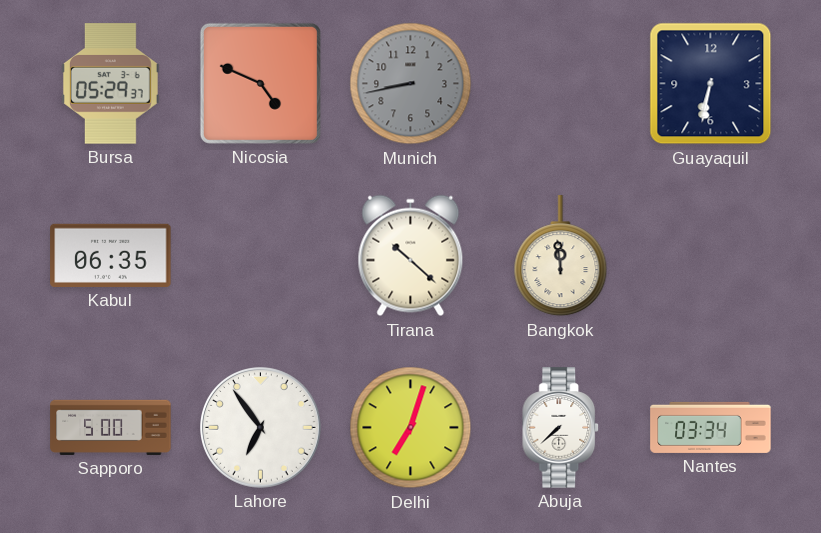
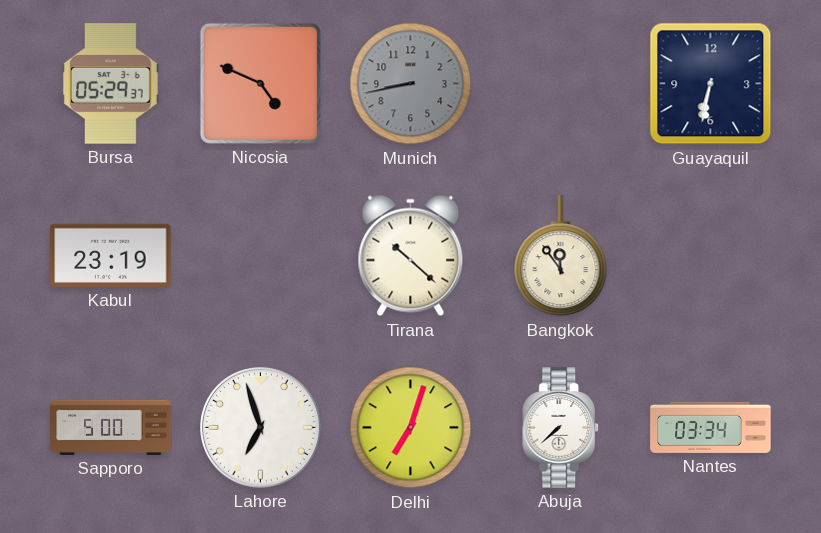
Kabul: 06:35 -> 23:19 (111, 255)
Bangkok: 11:59 -> 11:54 (561, 256)
Lahore: 6:54 -> 6:57 (261, 428)
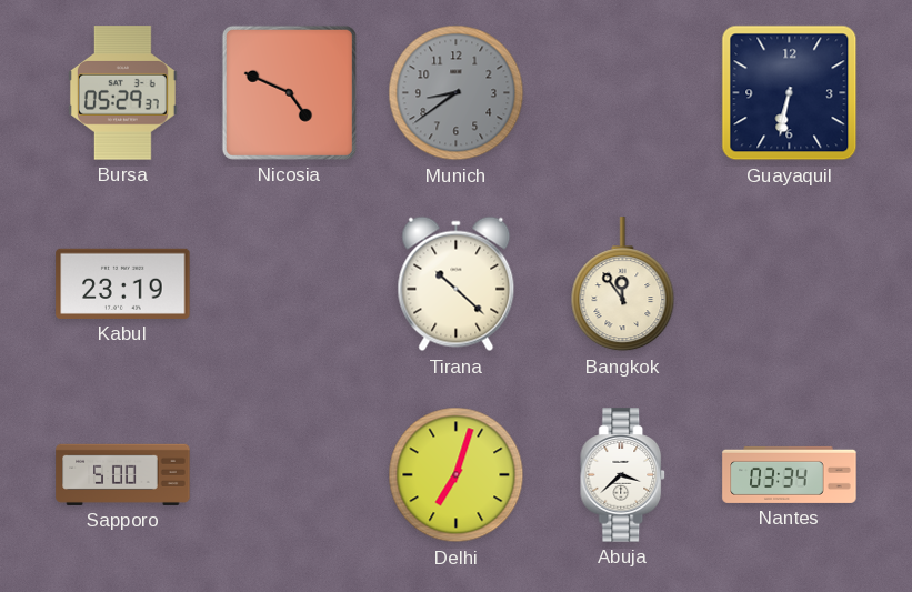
Munich: 8:43 -> 8:39 (457, 93)
Lahore: 6:57 -> none (261, 428)
Abuja: 7:38 -> 3:38 (623, 475)
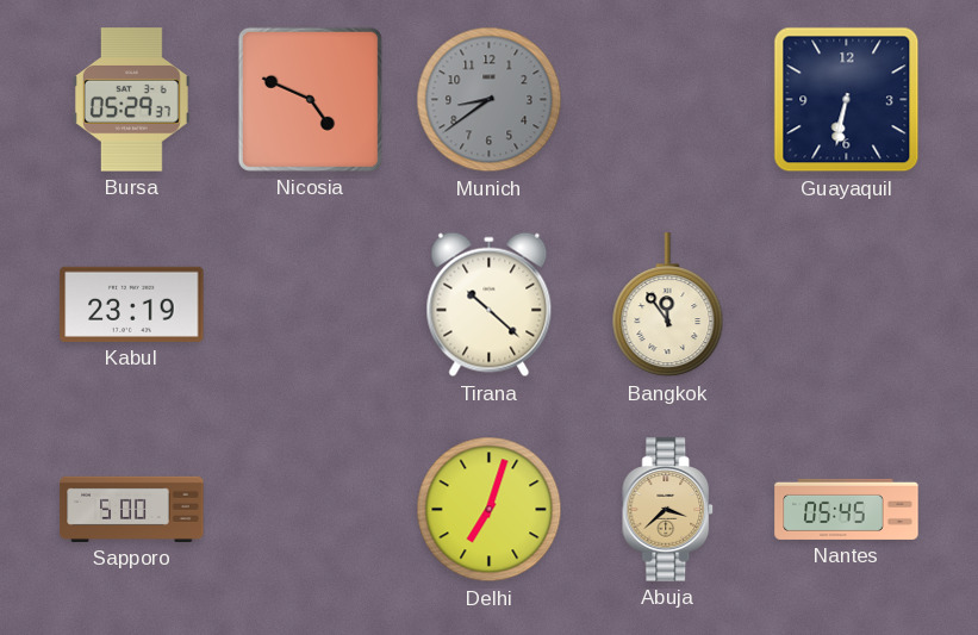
Abuja dial: white -> champagne (668, 510)
Nantes: 03:34 -> 05:45 (847, 509)
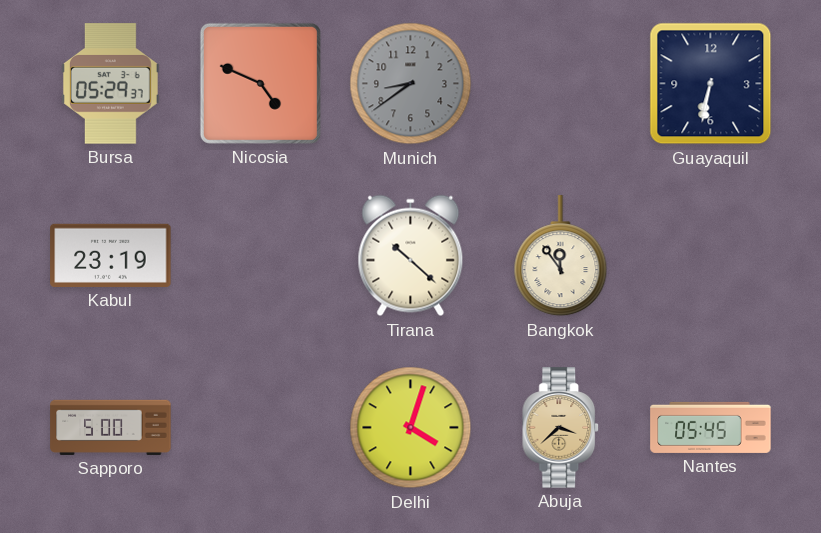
Delhi: 7:03 -> 4:03 (411, 428)
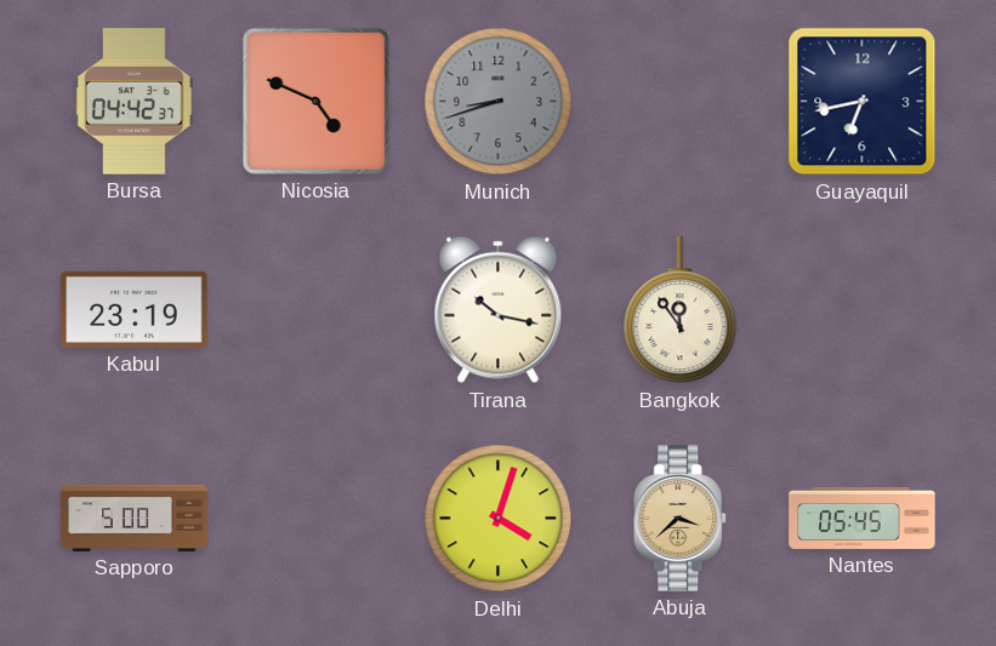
Bursa: 05:29 -> 04:42 (133, 102)
Munich: 8:39 -> 8:42 (499, 102)
Guayaquil: 6:32 -> 6:43 (863, 102)
Tirana: 10:22 -> 10:17 (499, 310)
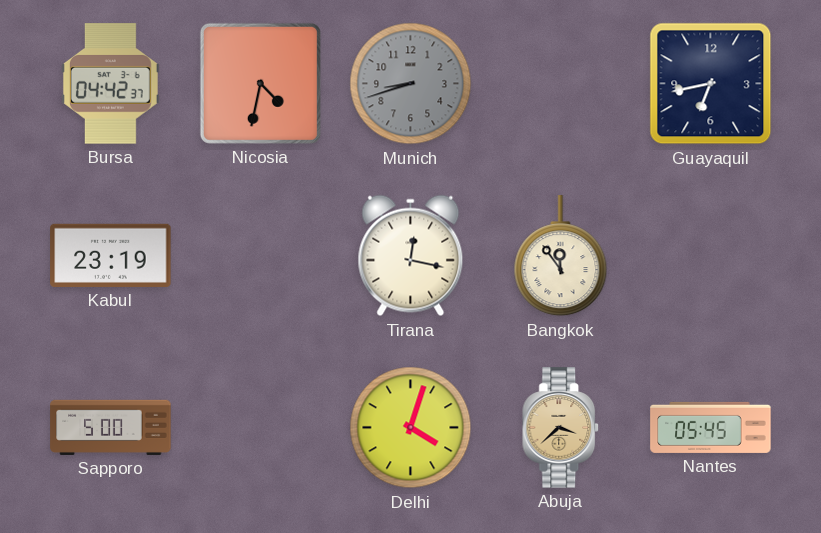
Nicosia: 4:49 -> 4:32 (260, 83)
Tirana: 10:17 -> 12:17 (411, 256)
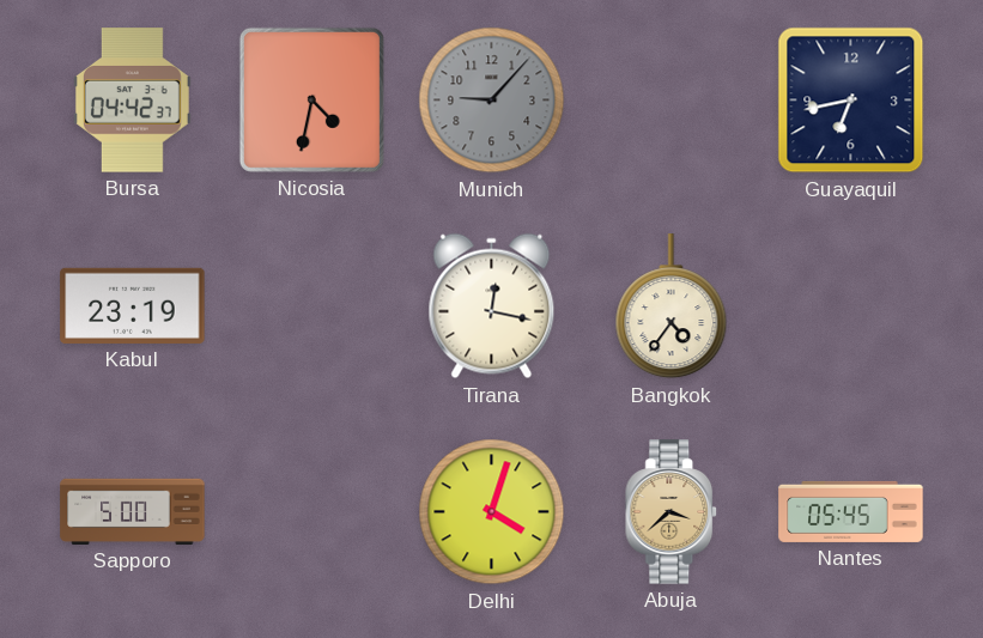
Munich: 8:42 -> 9:07 (492, 101)
Bangkok: 11:54 -> 4:36 (672, 306)
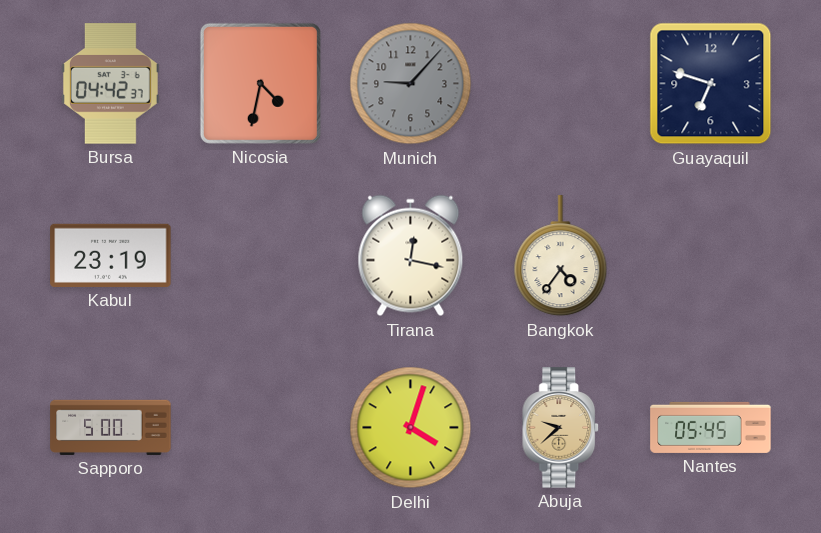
Guayaquil: 6:43 -> 6:48 (711, 84)
Abuja: 3:38 -> 9:38 (561, 428)
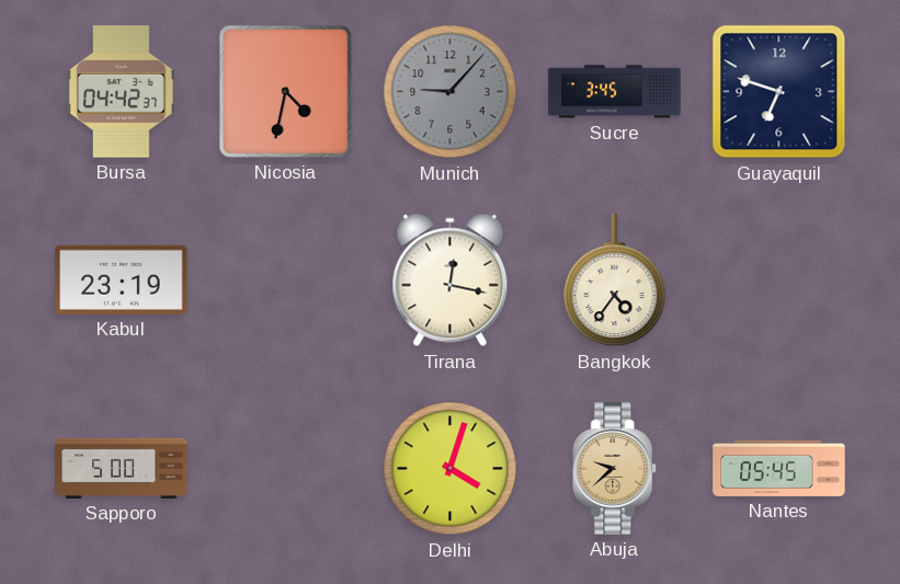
Sucre: none -> 3:45 (615, 92)
